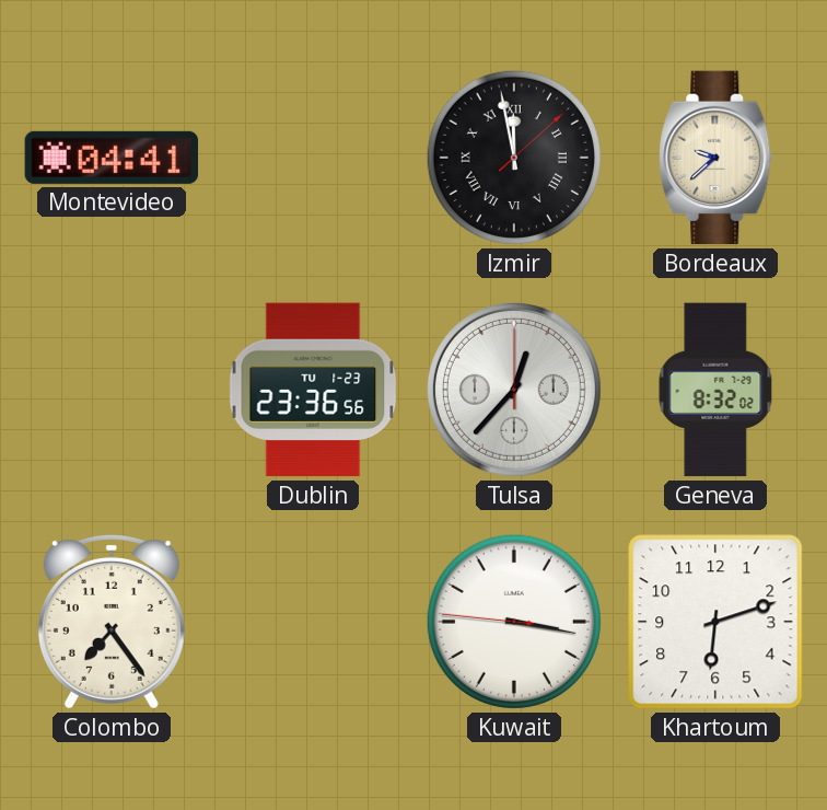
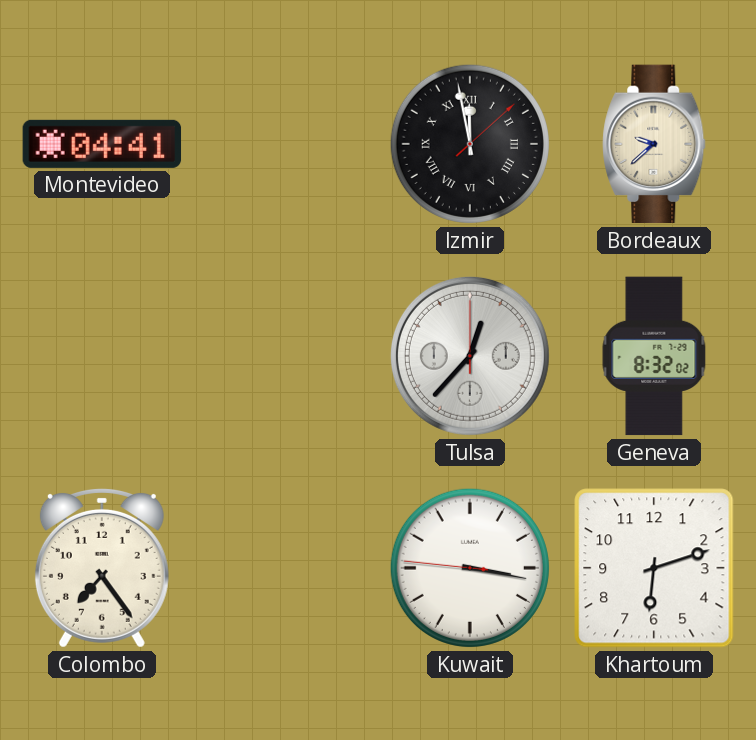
Dublin: 23:36 -> none (313, 390)
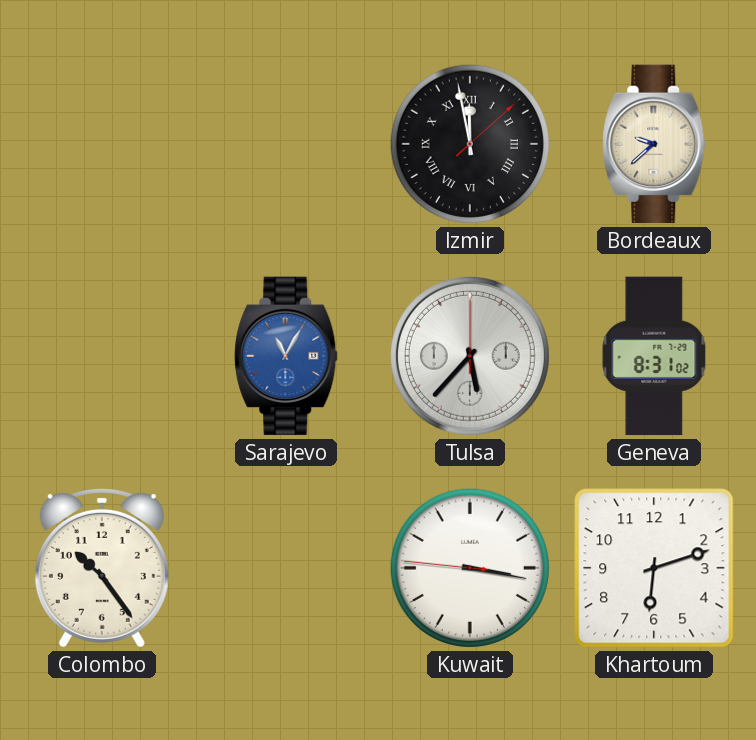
Montevideo: 04:41 -> none (102, 144)
Sarajevo: none -> 11:05 (286, 356)
Tulsa: 12:37 -> 5:37 (470, 356)
Geneva: 8:32 -> 8:31 (654, 356)
Colombo: 7:24 -> 10:24 (102, 568)
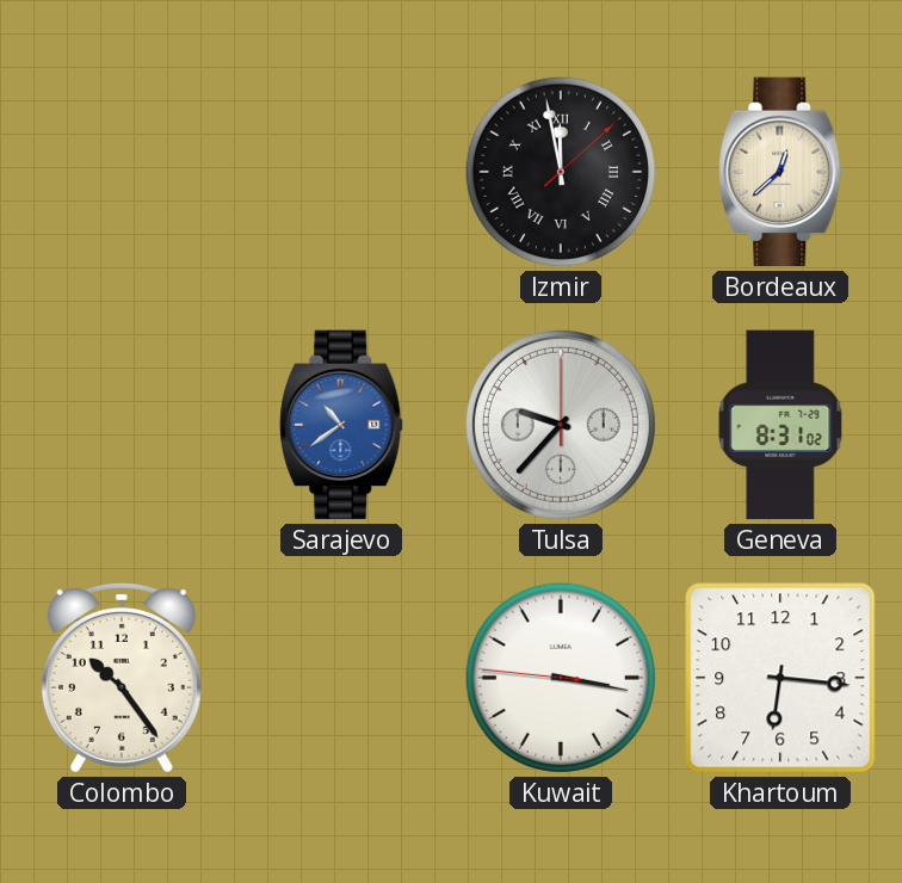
Bordeaux: 9:38 -> 12:38 (780, 172)
Sarajevo: 11:05 -> 10:39 (341, 425)
Tulsa: 5:37 -> 9:37 (561, 425)
Khartoum: 6:12 -> 6:16 (780, 678)
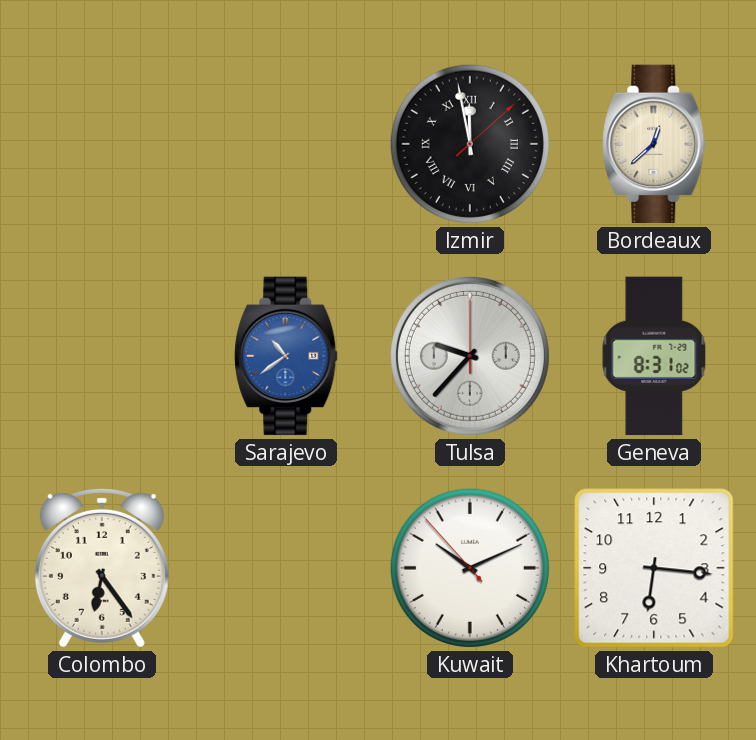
Colombo: 10:24 -> 6:24 (102, 568)
Kuwait: 3:16 -> 10:10 (470, 568)
